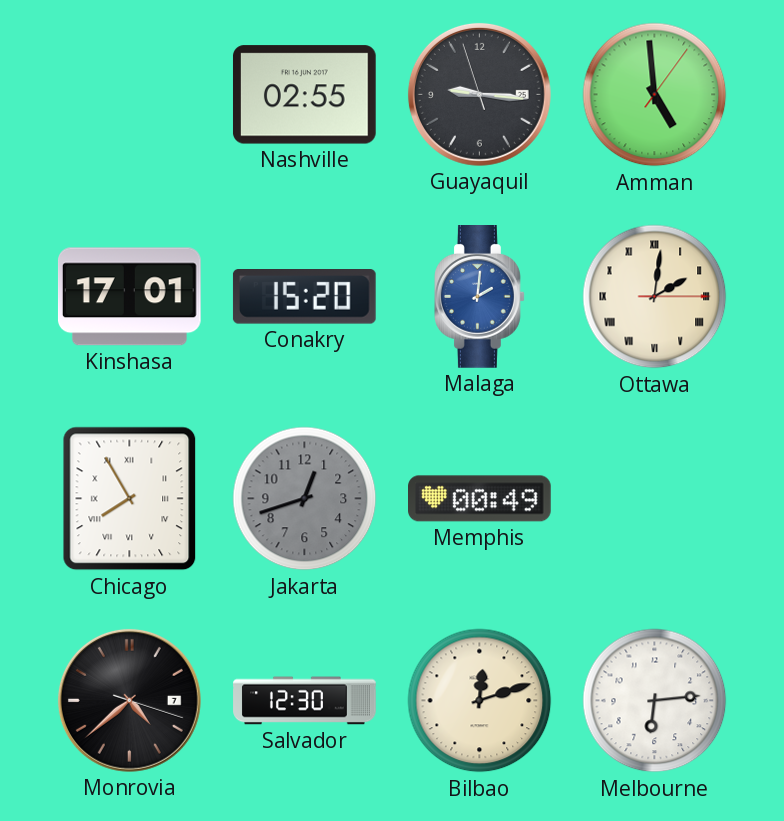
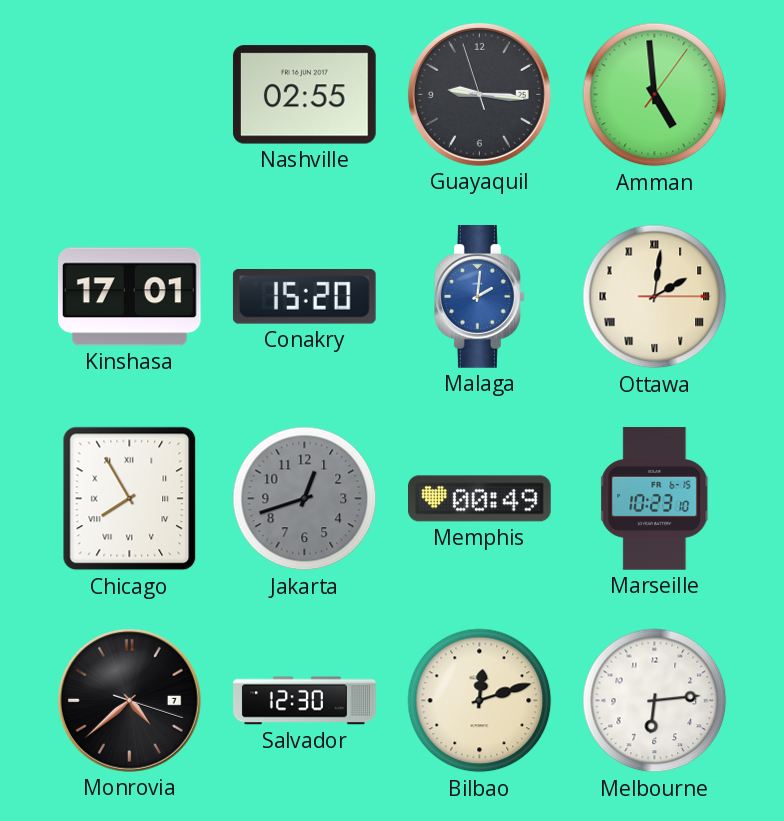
Marseille: none -> 10:23 (655, 499)
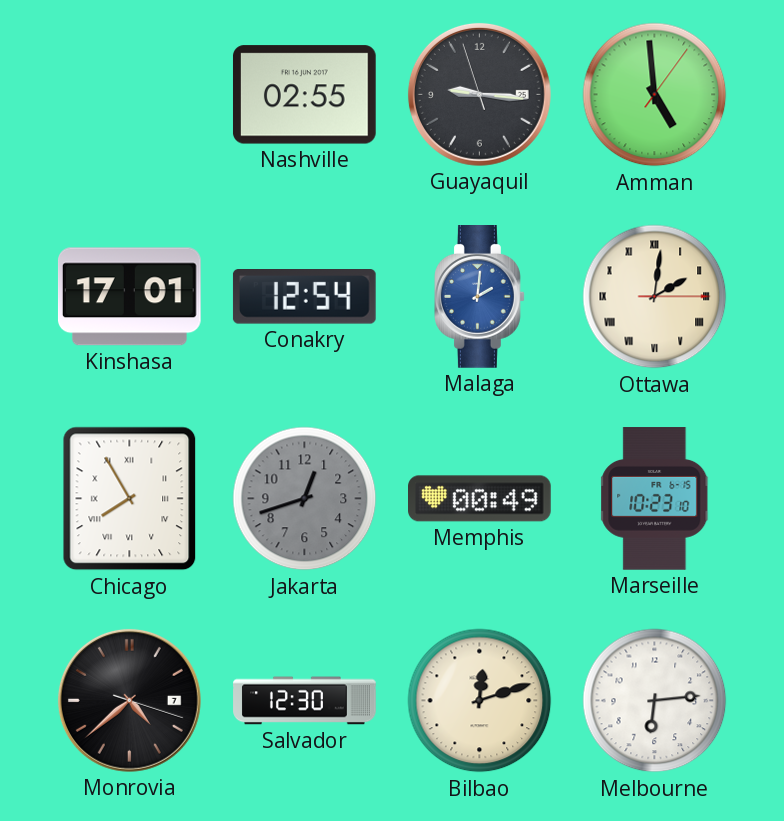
Conakry: 15:20 -> 12:54 (304, 297)
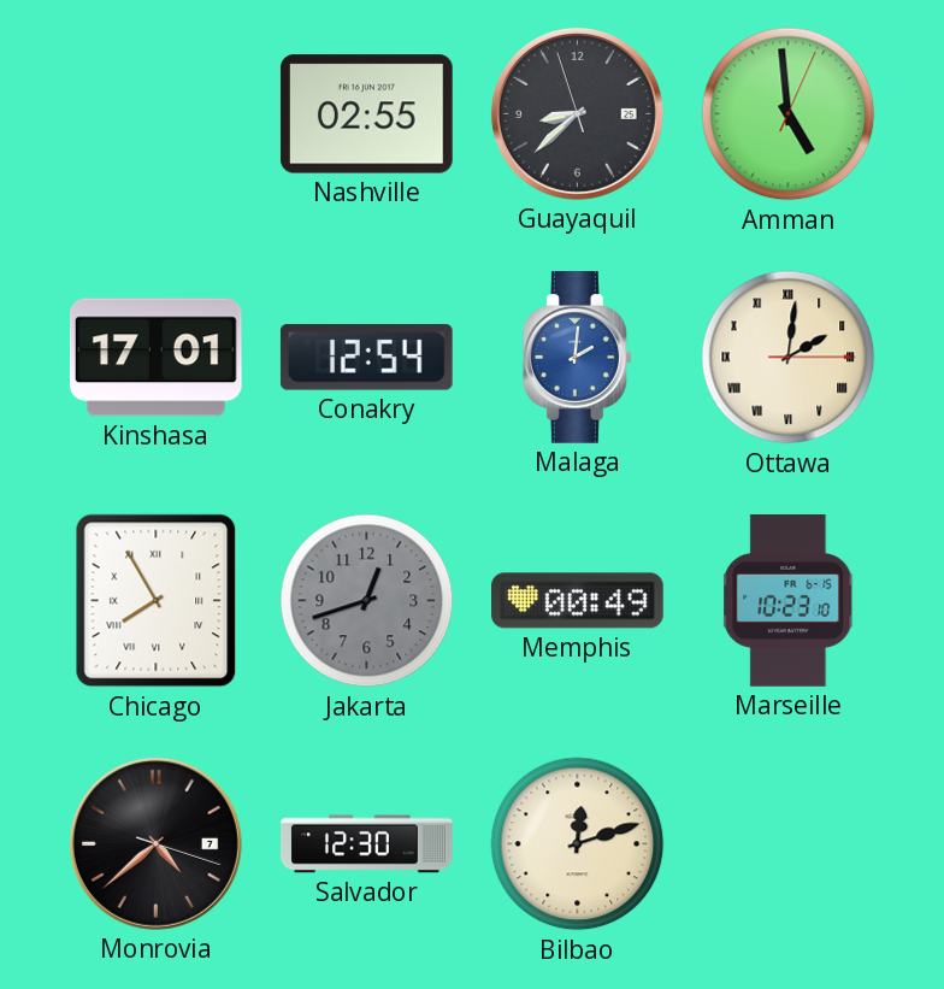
Guayaquil: 9:15 -> 8:37 (577, 113)
Amman: 4:59:06 -> 4:59:04 (789, 114)
Melbourne: 6:14 -> none (655, 701)
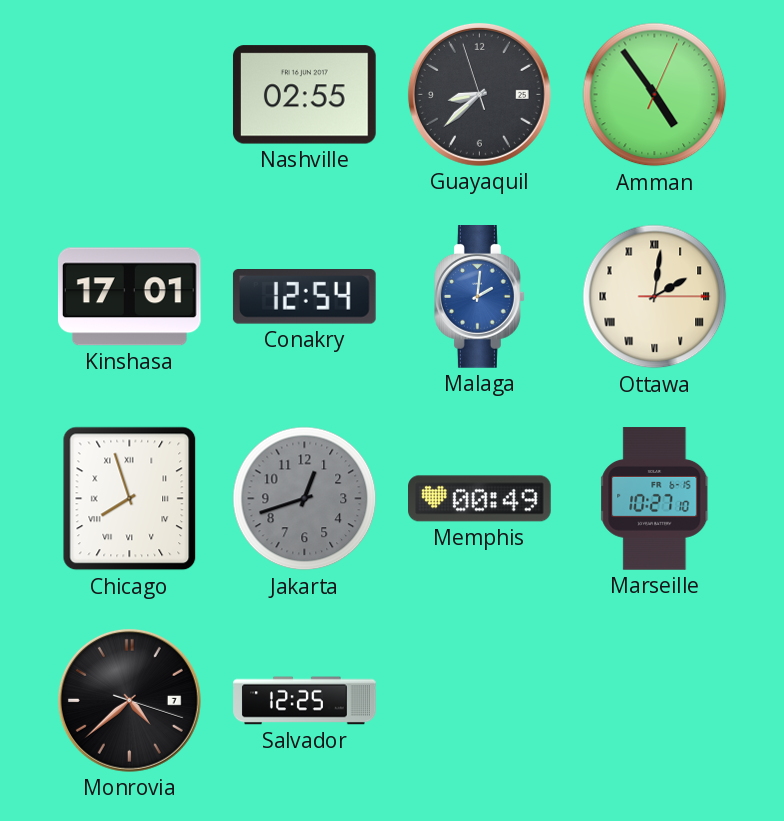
Amman: 4:59 -> 4:54 (655, 95)
Chicago: 7:55 -> 7:57 (130, 499)
Marseille: 10:23 -> 10:27 (655, 499)
Salvador: 12:30 -> 12:25 (305, 701)
Bilbao: 12:12 -> none (578, 844)
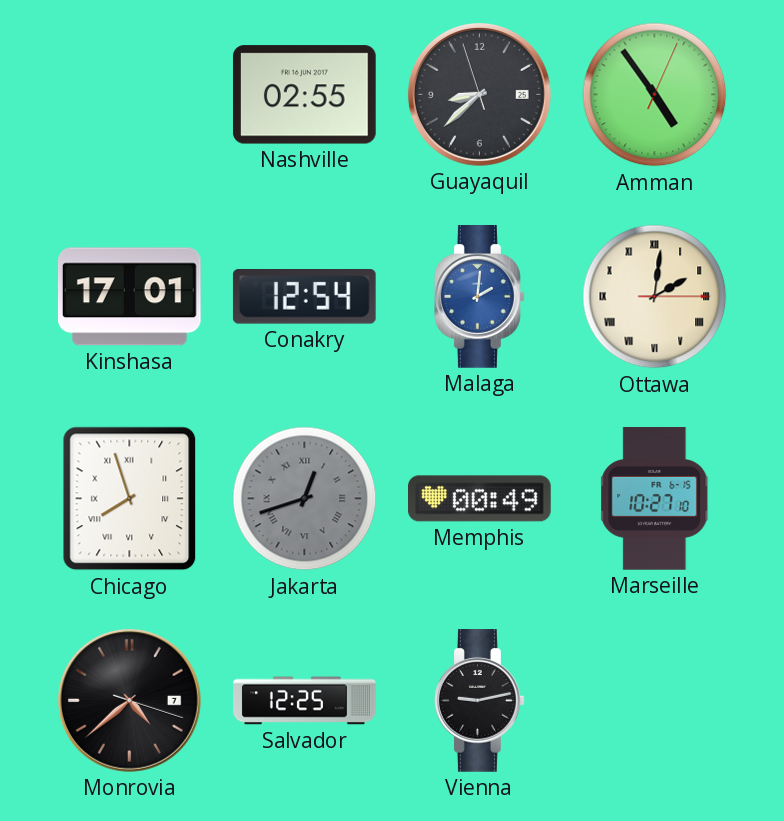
Jakarta numerals: Arabic -> Roman (305, 499)
Vienna: none -> 9:13 (480, 701)
